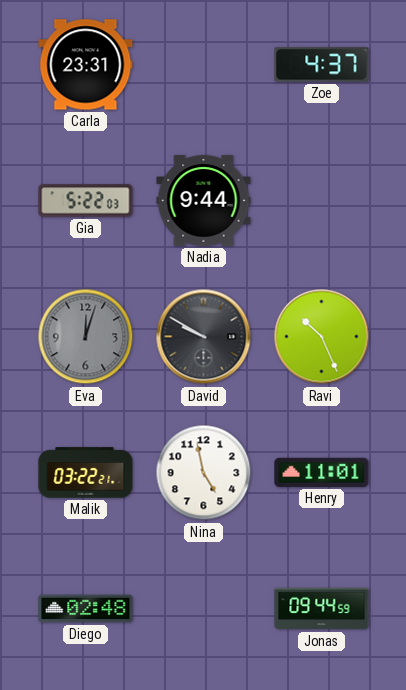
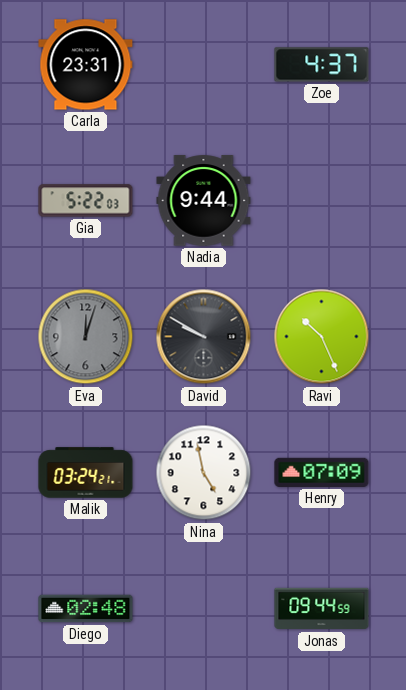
Malik: 03:22 -> 03:24 (86, 473)
Henry: 11:01 -> 07:09 (322, 472)
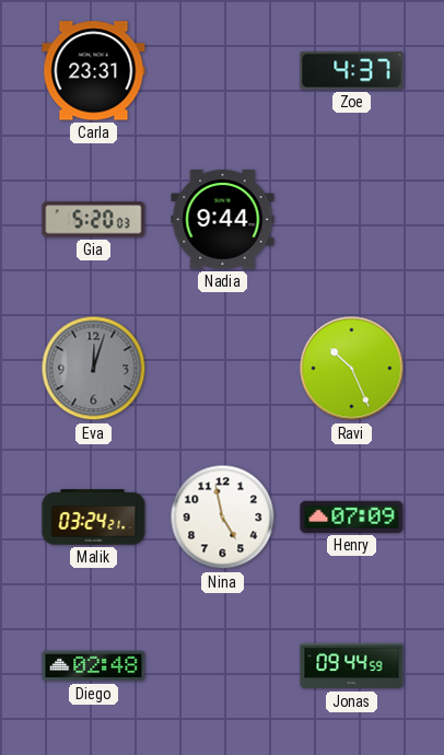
Gia: 5:22 -> 5:20 (94, 220)
David: 9:50 -> none (204, 337)
